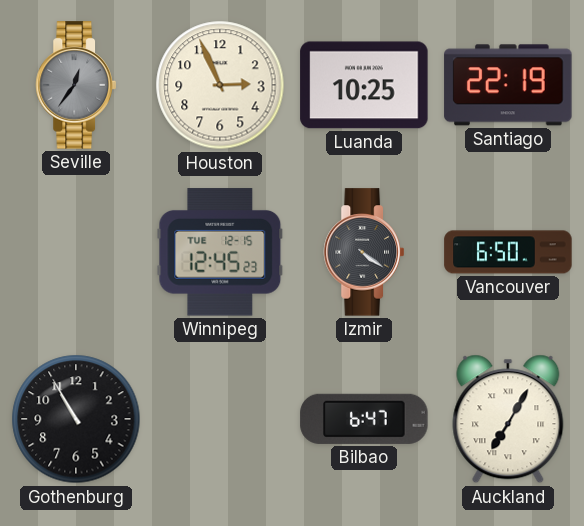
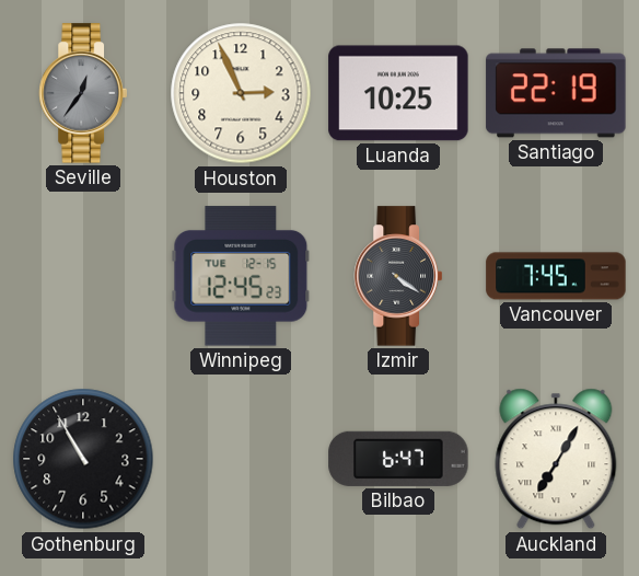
Vancouver: 6:50 -> 7:45 (556, 276)
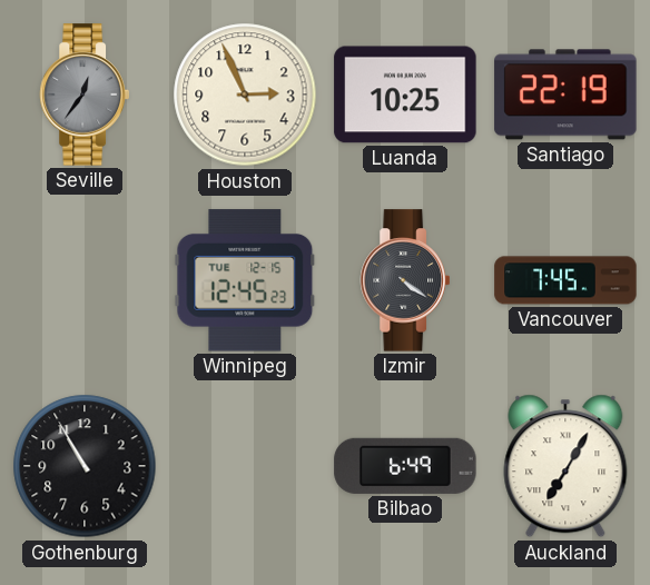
Bilbao: 6:47 -> 6:49 (405, 466)
